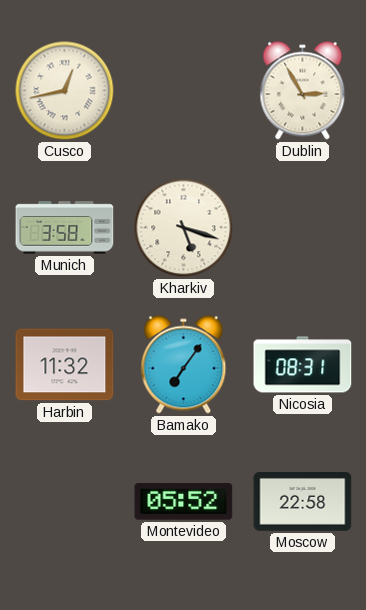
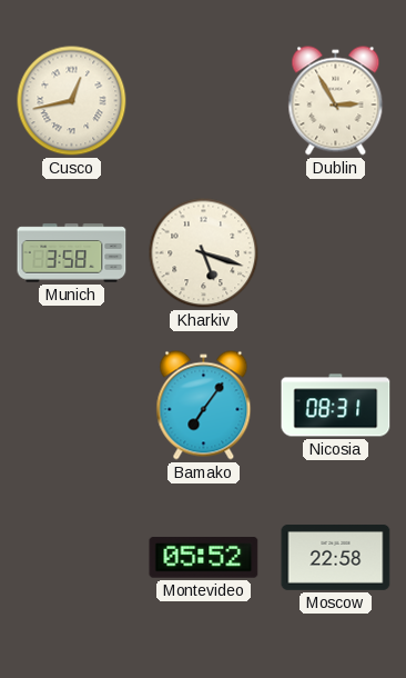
Harbin: 11:32 -> none (65, 365)
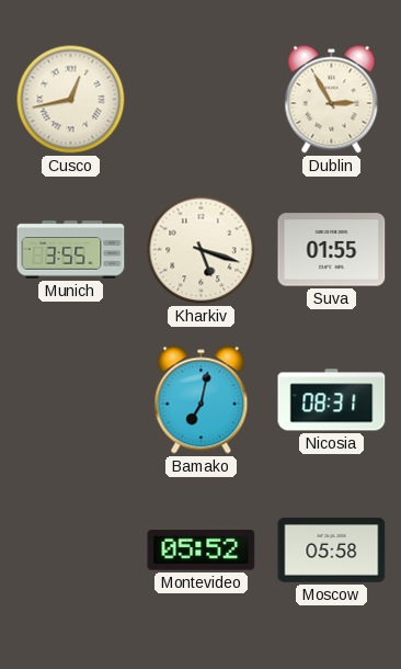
Munich: 3:58 -> 3:55 (71, 250)
Suva: none -> 01:55 (332, 250)
Bamako: 7:06 -> 7:02 (202, 400)
Moscow: 22:58 -> 05:58 (332, 549)
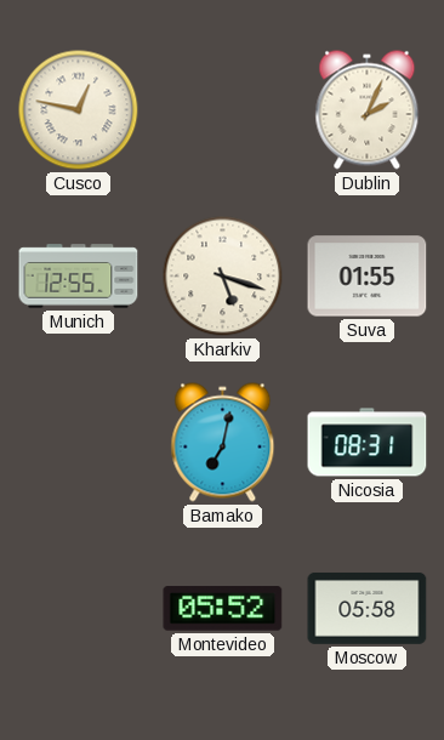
Cusco: 12:43 -> 12:47 (79, 110)
Dublin: 2:55 -> 2:04 (368, 110)
Munich: 3:55 -> 12:55 (79, 277)
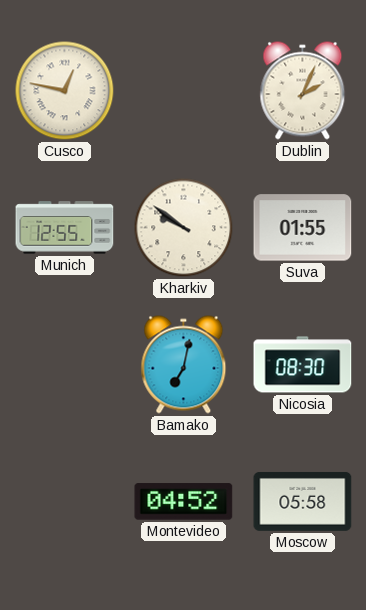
Kharkiv: 5:18 -> 9:51 (184, 228)
Nicosia: 08:31 -> 08:30 (303, 365)
Montevideo: 05:52 -> 04:52 (184, 502)
